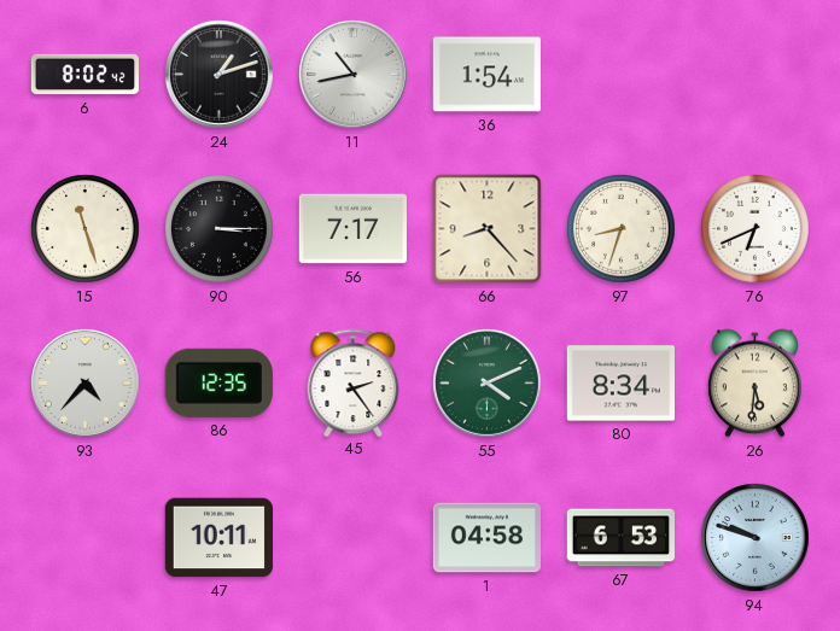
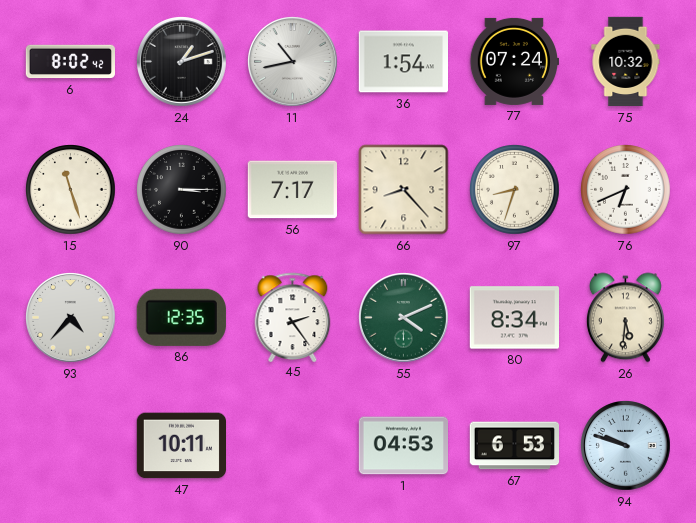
77: none -> 07:24 (514, 61)
75: none -> 10:32 (626, 62)
1: 04:58 -> 04:53 (403, 446)
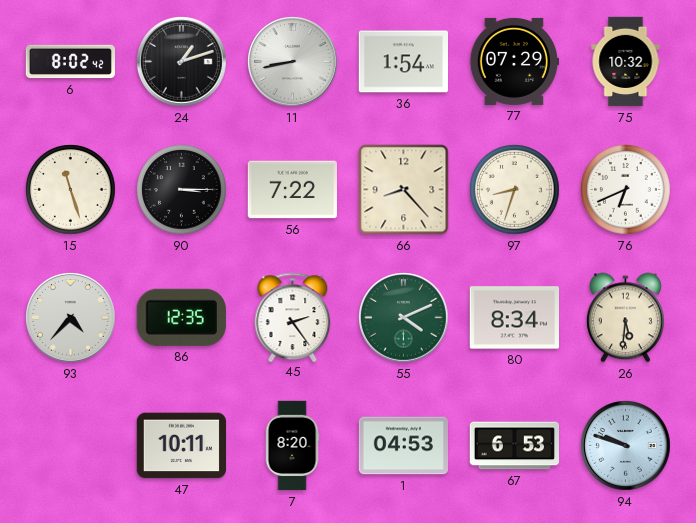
11: 10:43 -> 8:43 (293, 62)
77: 07:24 -> 07:29 (514, 61)
56: 7:17 -> 7:22 (292, 190)
7: none -> 8:20 (292, 446)
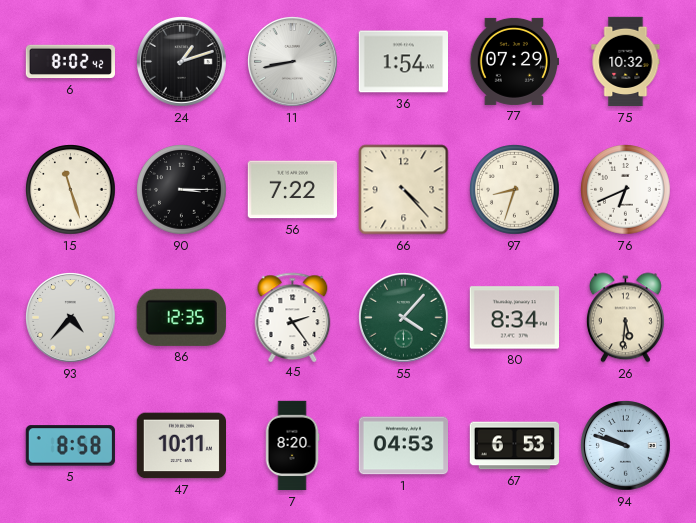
66: 8:23 -> 4:23 (404, 190)
55: 4:11 -> 4:07 (404, 318)
5: none -> 8:58 (70, 446)
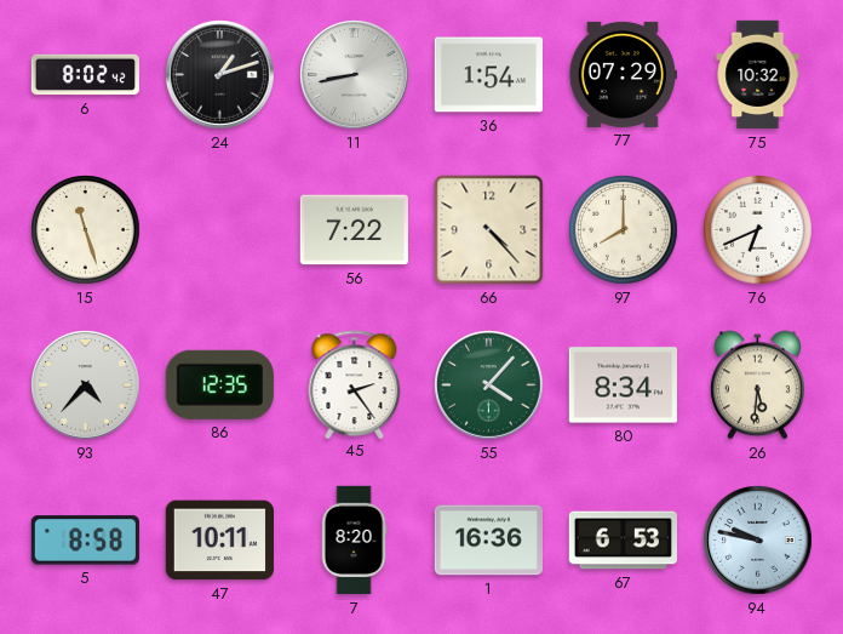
90: 3:15 -> none (182, 190)
97: 8:33 -> 8:00 (624, 230)
1: 04:53 -> 16:36 (488, 541)
94: 9:48 -> 9:47 (758, 541)
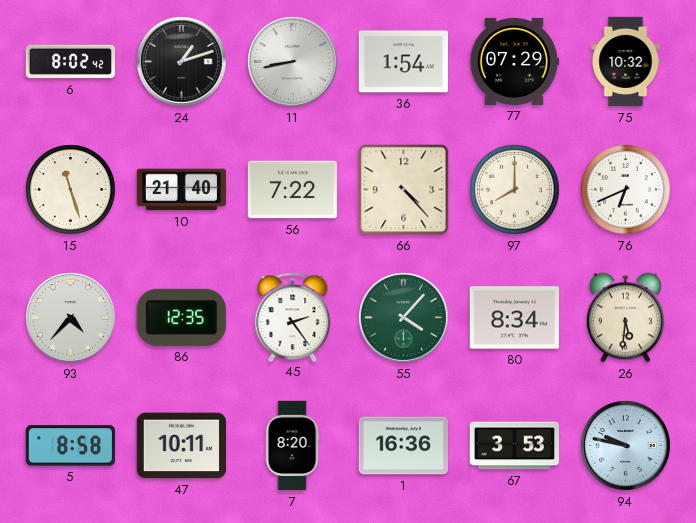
10: none -> 21:40 (181, 190)
67: 6:53 -> 3:53 (514, 446)
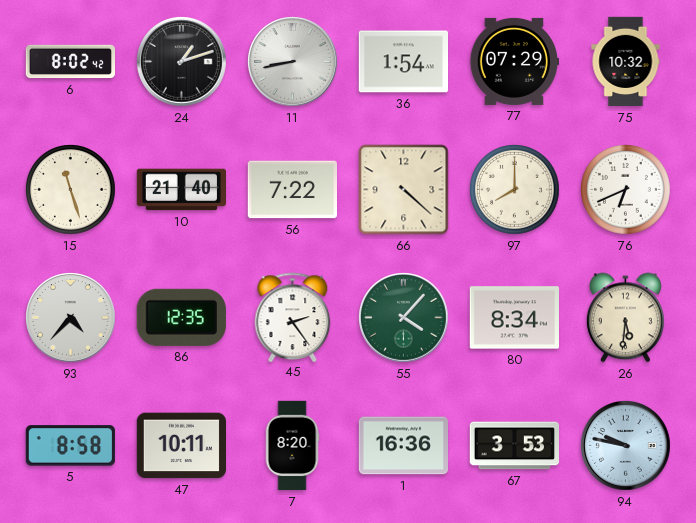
66: 4:23 -> 4:22 (404, 190)
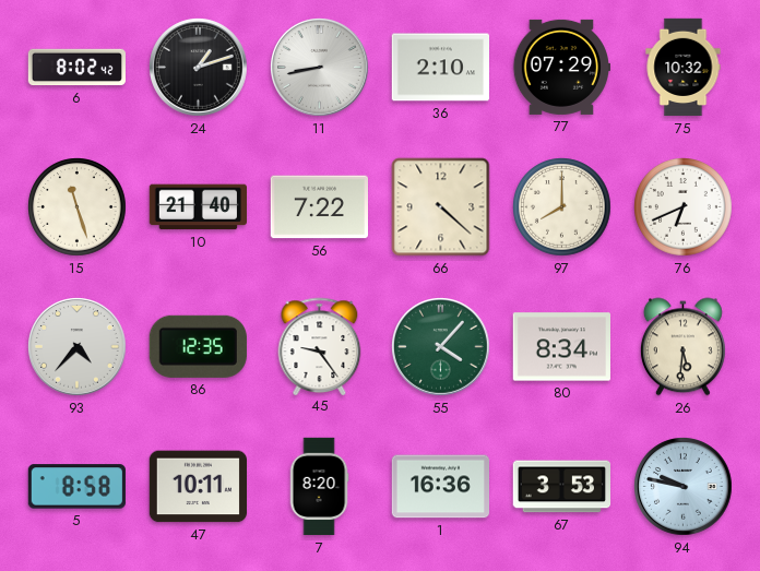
36: 1:54 -> 2:10 (440, 68)
45: 2:24 -> 9:24 (320, 346)
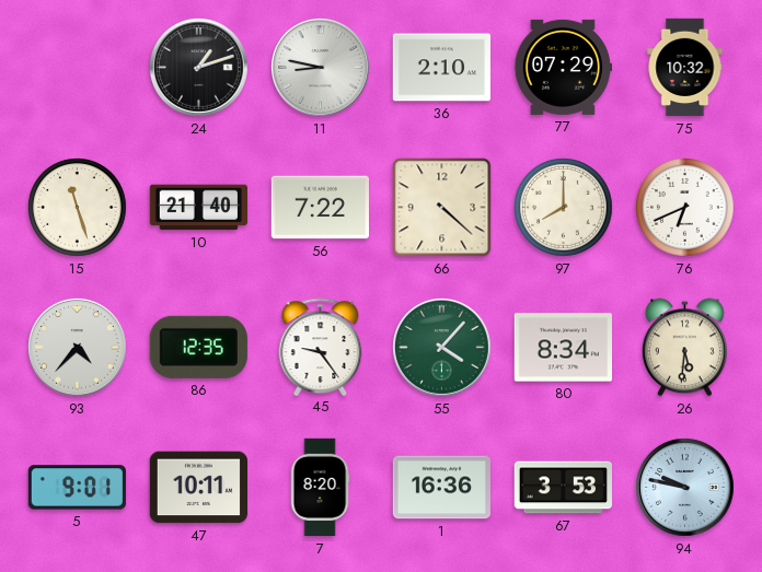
6: 8:02 -> none (76, 68)
11: 8:43 -> 8:47 (321, 68)
5: 8:58 -> 9:01 (77, 488)
